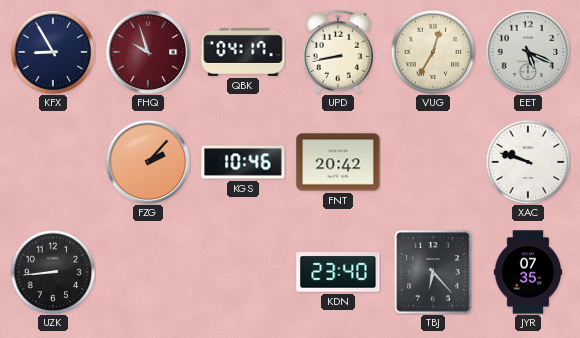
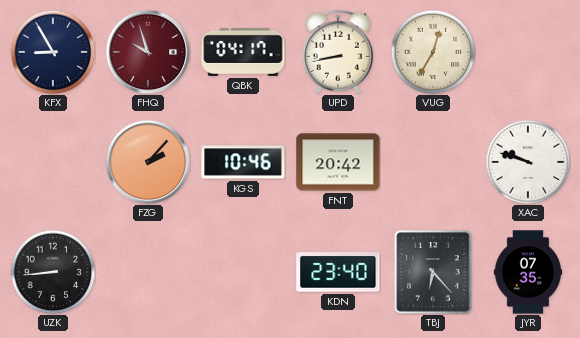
EET: 5:19 -> none (528, 52)
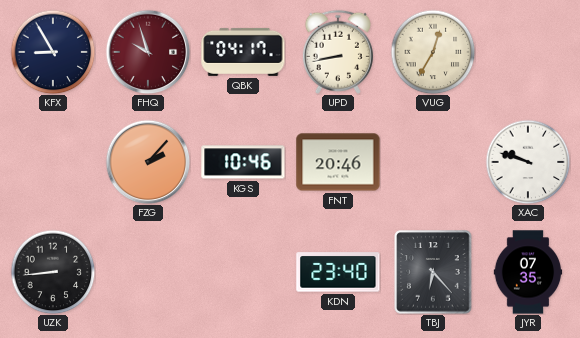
FNT: 20:42 -> 20:46 (338, 162)
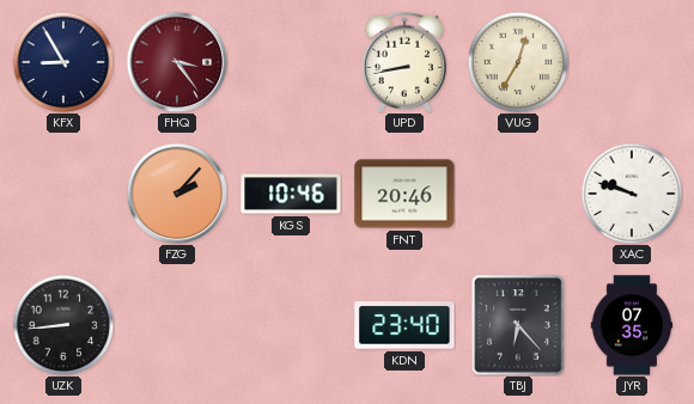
FHQ: 9:57 -> 3:24 (177, 62)
QBK: 04:17 -> none (243, 52)
